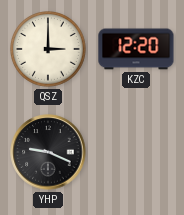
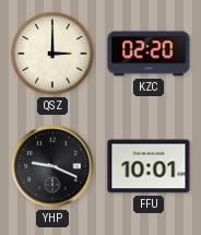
KZC: 12:20 -> 02:20 (149, 54)
FFU: none -> 10:01 (149, 166)
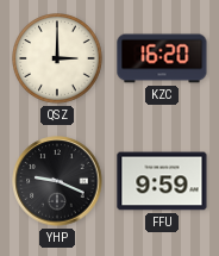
KZC: 02:20 -> 16:20 (162, 58)
FFU: 10:01 -> 9:59 (162, 181)
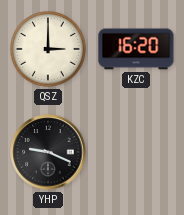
FFU: 9:59 -> none (162, 181)
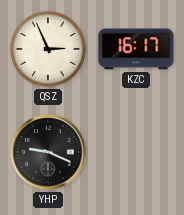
QSZ: 3:00 -> 2:56 (49, 50)
KZC: 16:20 -> 16:17 (136, 49)
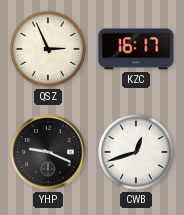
CWB: none -> 12:42 (137, 153)
